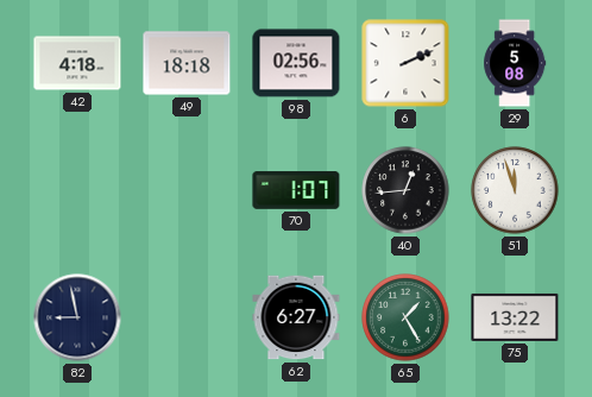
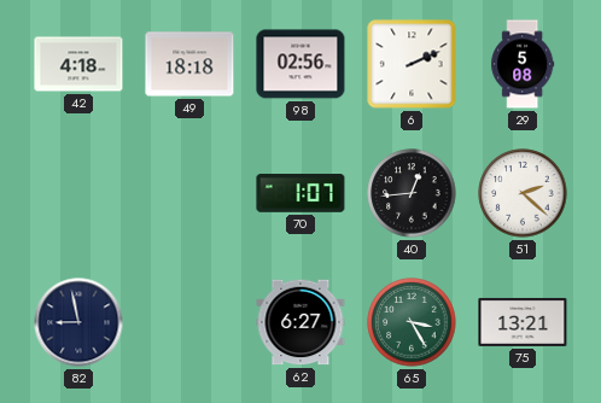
51: 11:57 -> 2:22 (523, 193)
65: 1:25 -> 3:25 (412, 322)
75: 13:22 -> 13:21 (523, 322)
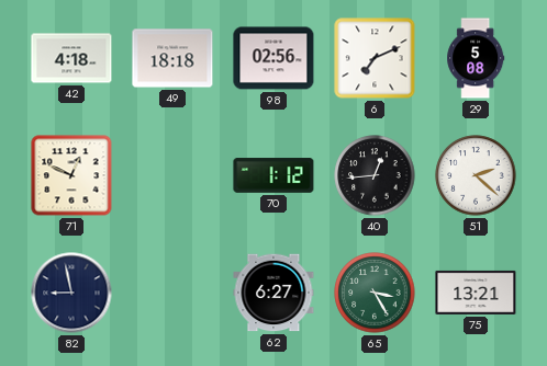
6: 2:11 -> 7:11 (375, 58)
71: none -> 12:49 (71, 175)
70: 1:07 -> 1:12 (273, 175)
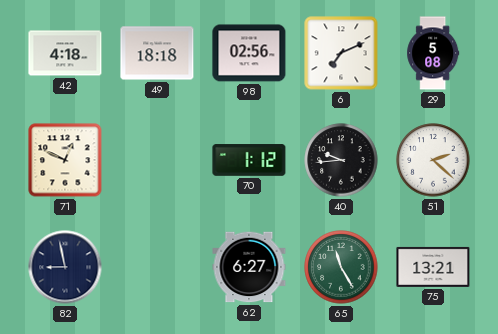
40: 12:44 -> 9:44 (341, 160)
65: 3:25 -> 11:25 (341, 267)
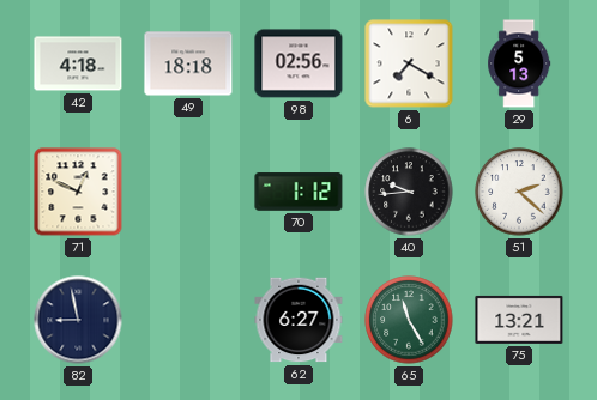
6: 7:11 -> 7:20 (409, 63)
29: 5:08 -> 5:13 (519, 63)
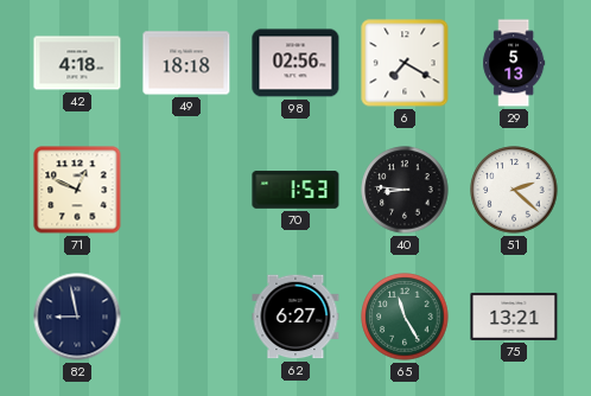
70: 1:12 -> 1:53 (295, 190)
40: 9:44 -> 8:46 (405, 190)
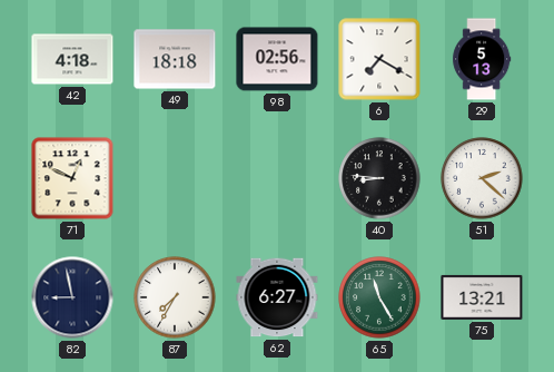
70: 1:53 -> none (295, 190)
87: none -> 7:35 (175, 297)
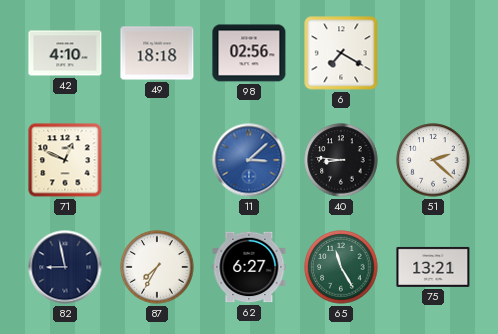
42: 4:18 -> 4:10 (65, 53)
29: 5:13 -> none (482, 59)
11: none -> 3:08 (249, 160)
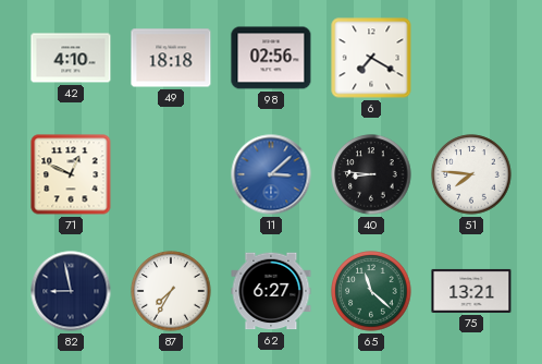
51: 2:22 -> 7:46 (471, 174)
65: 11:25 -> 11:22 (371, 291)
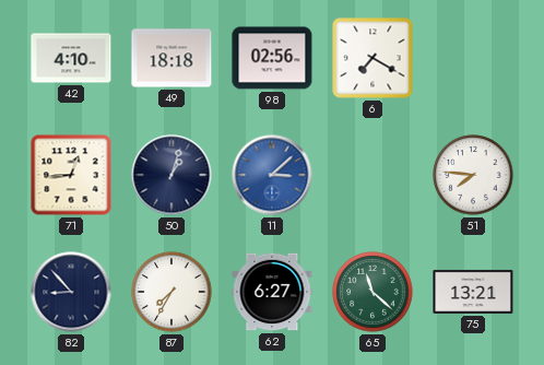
71: 12:49 -> 12:44 (71, 175)
50: none -> 1:03 (172, 175)
40: 8:46 -> none (371, 174)
82: 8:58 -> 8:53 (71, 292)
